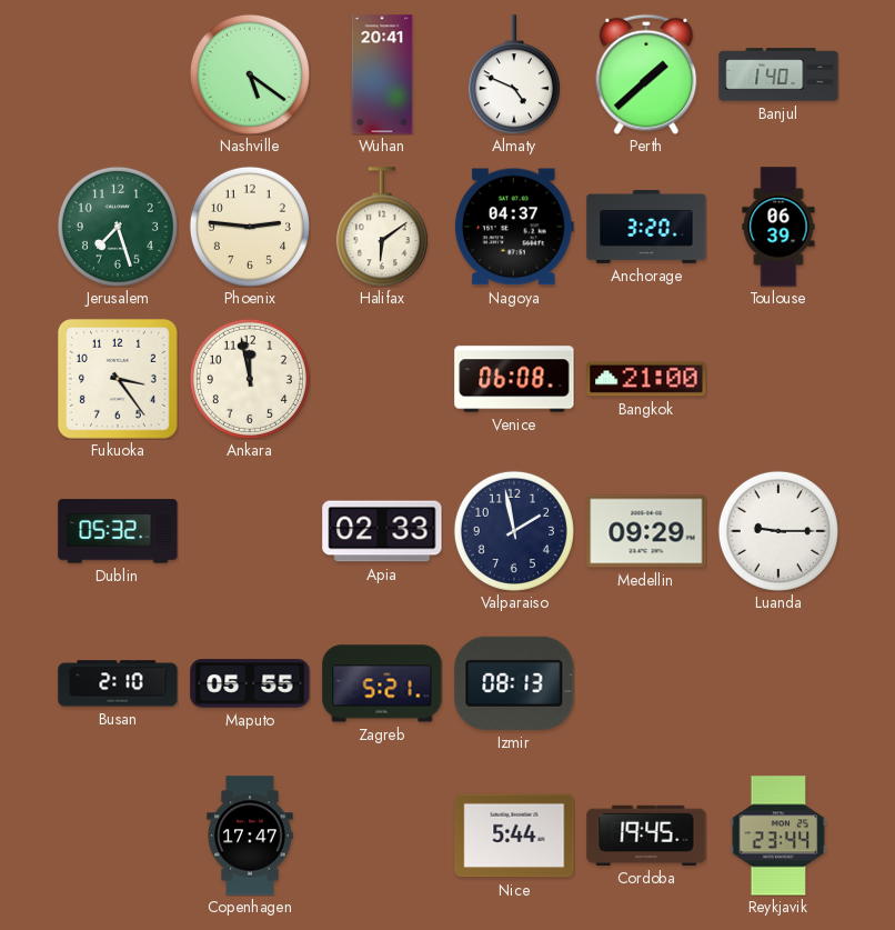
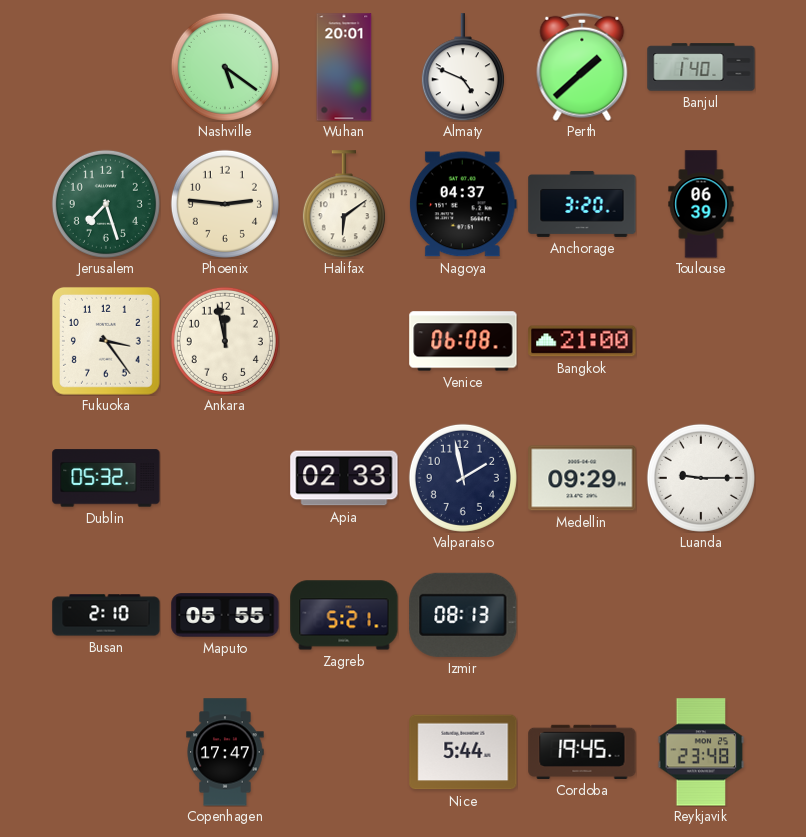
Wuhan: 20:41 -> 20:01 (344, 67)
Reykjavik: 23:44 -> 23:48 (701, 752)
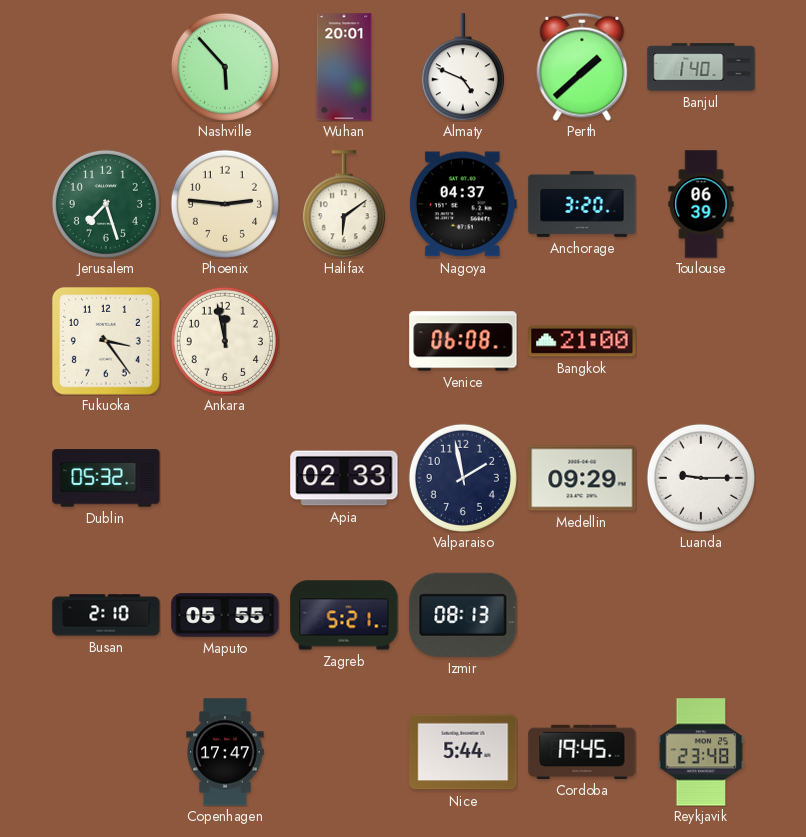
Nashville: 5:21 -> 5:53 (225, 67)
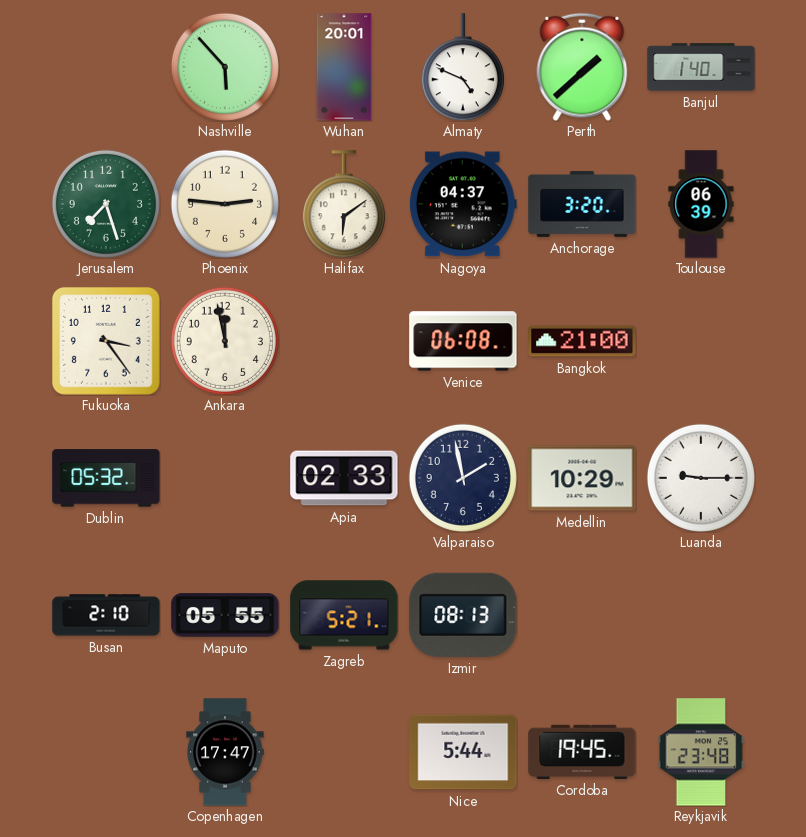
Medellin: 09:29 -> 10:29 (582, 478)
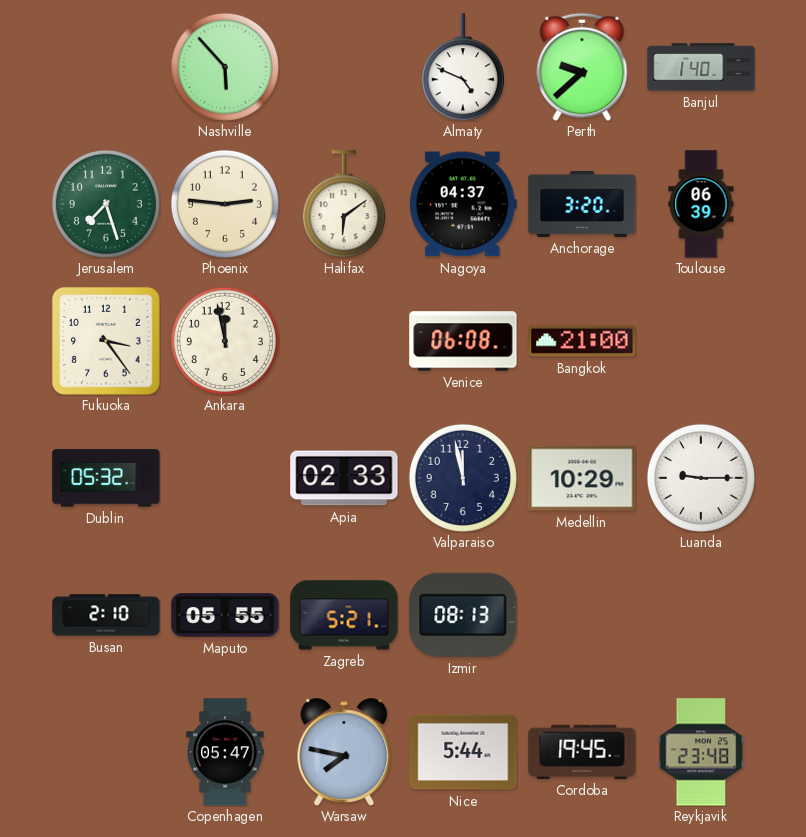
Wuhan: 20:01 -> none (344, 67)
Perth: 1:38 -> 9:38 (582, 67)
Valparaiso: 1:58 -> 11:58 (463, 478)
Copenhagen: 17:47 -> 05:47 (225, 752)
Warsaw: none -> 7:47 (344, 752)
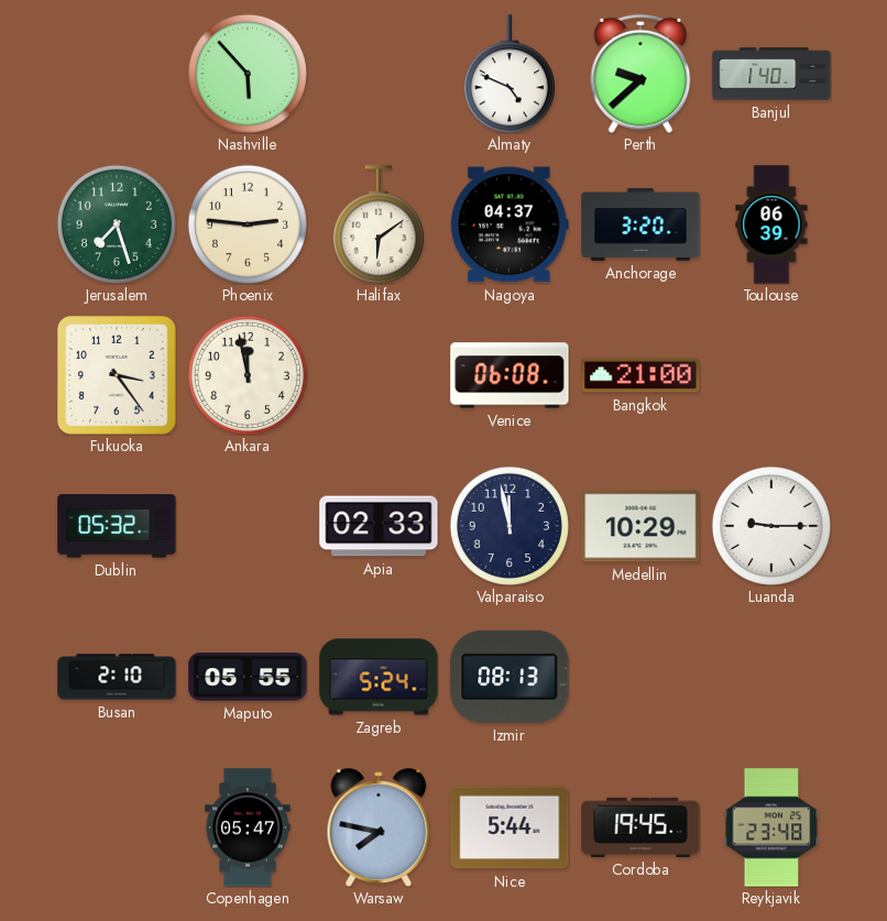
Zagreb: 5:21 -> 5:24 (379, 677)
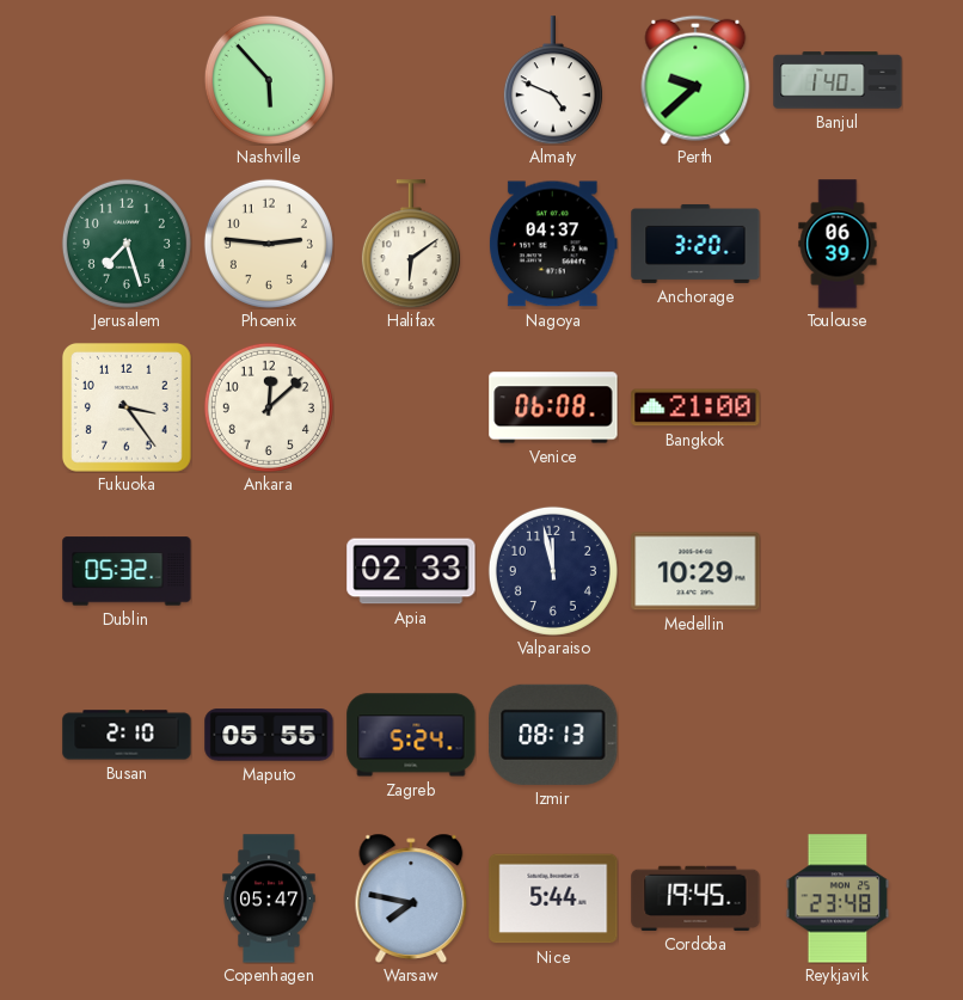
Ankara: 11:58 -> 12:08 (269, 407)
Luanda: 9:15 -> none (771, 526)
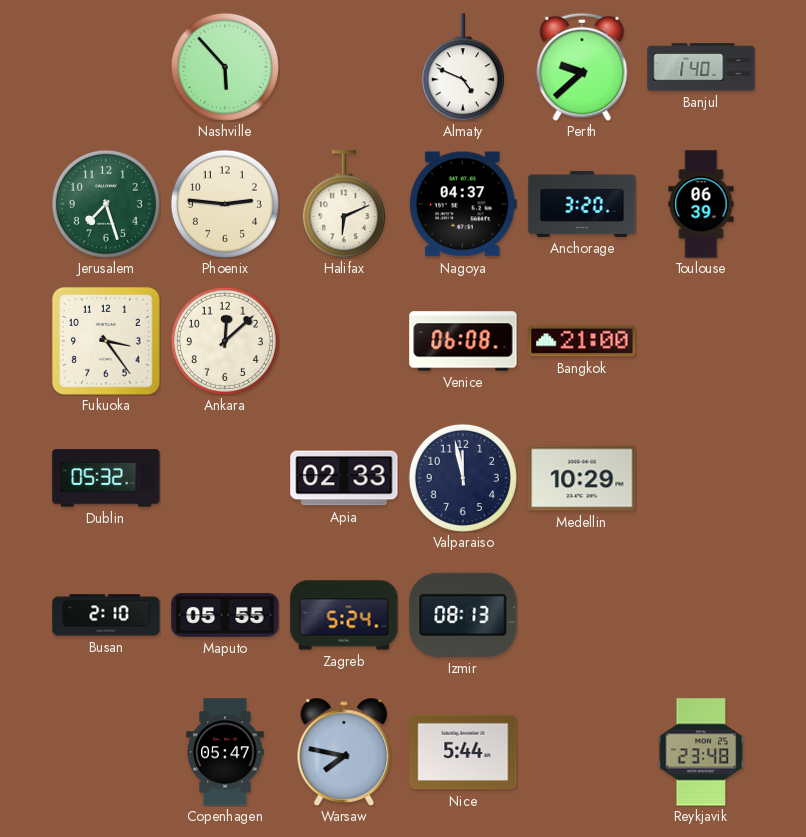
Halifax: 6:09 -> 6:11 (344, 204)
Cordoba: 19:45 -> none (695, 898)
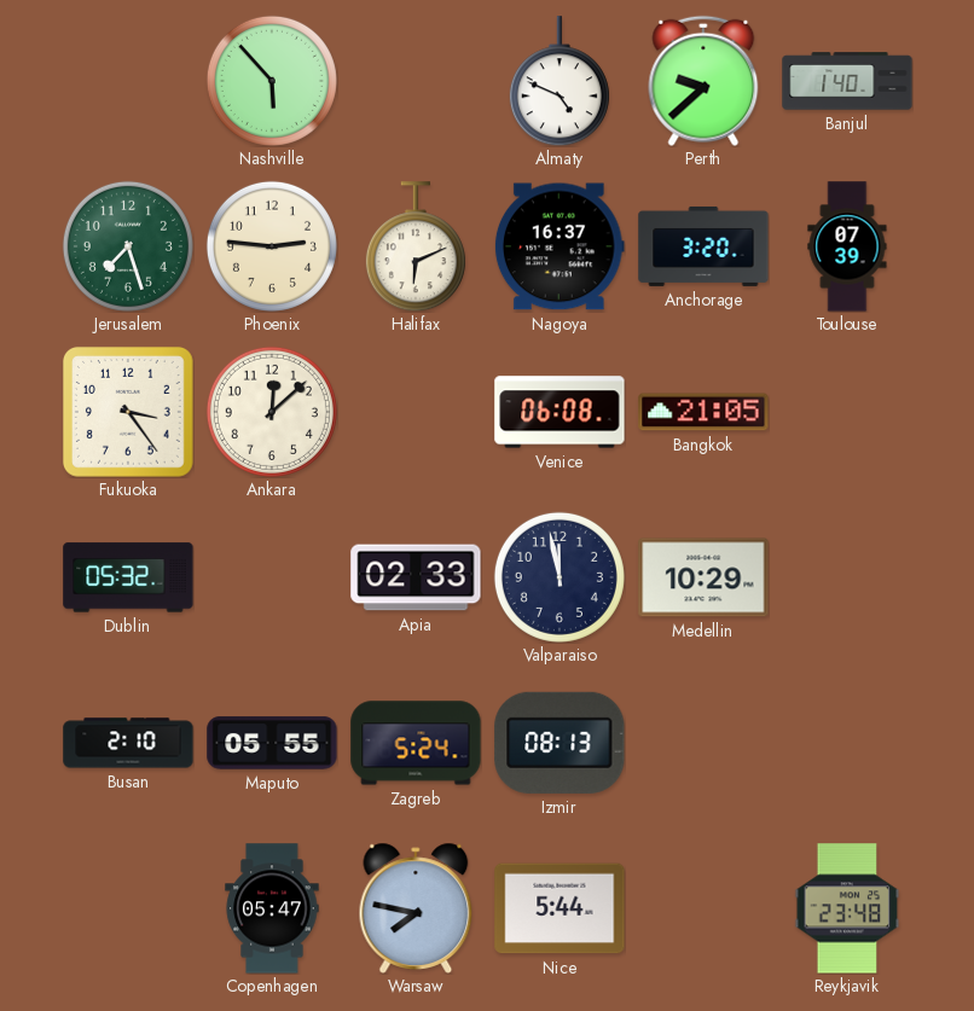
Nagoya: 04:37 -> 16:37 (560, 246)
Toulouse: 06:39 -> 07:39 (847, 246)
Bangkok: 21:00 -> 21:05 (703, 412)
